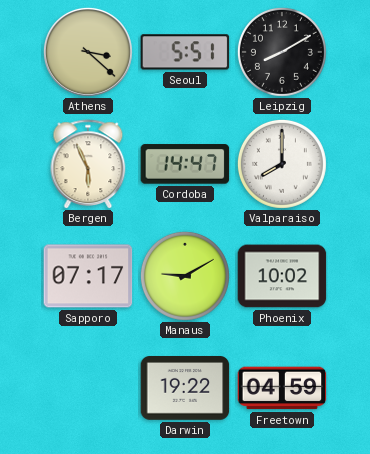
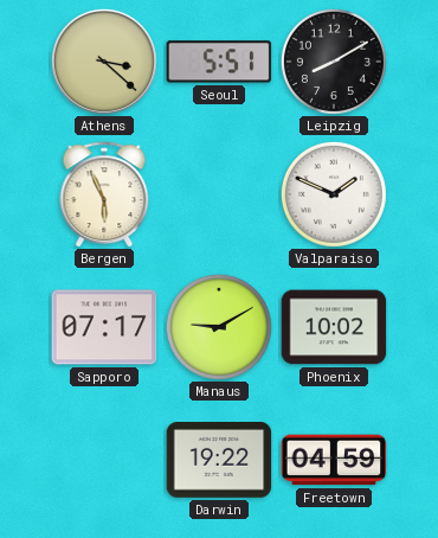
Cordoba: 14:47 -> none (185, 164)
Valparaiso: 8:00 -> 1:49 (334, 194)
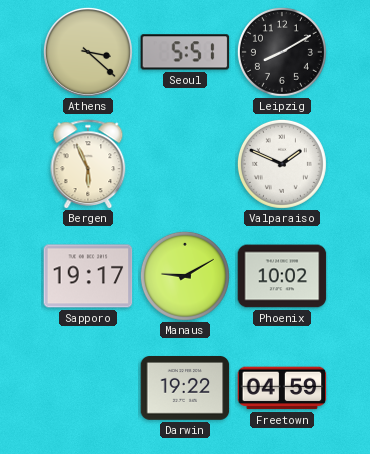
Sapporo: 07:17 -> 19:17 (88, 276)
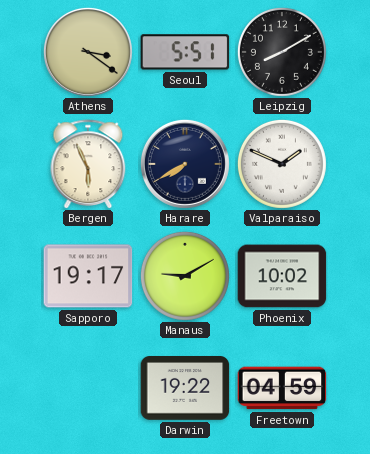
Athens: 3:22 -> 3:21 (88, 52)
Harare: none -> 7:40 (185, 164)
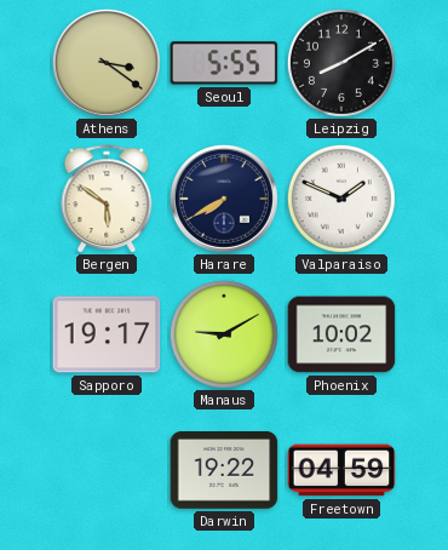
Seoul: 5:51 -> 5:55 (224, 63)
Bergen: 5:56 -> 5:51 (107, 199)
